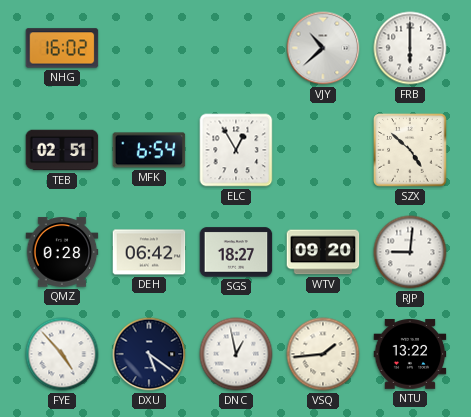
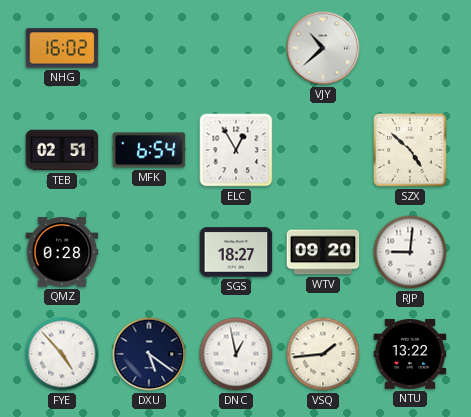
FRB: 6:00 -> none (410, 48)
DEH: 06:42 -> none (149, 252)
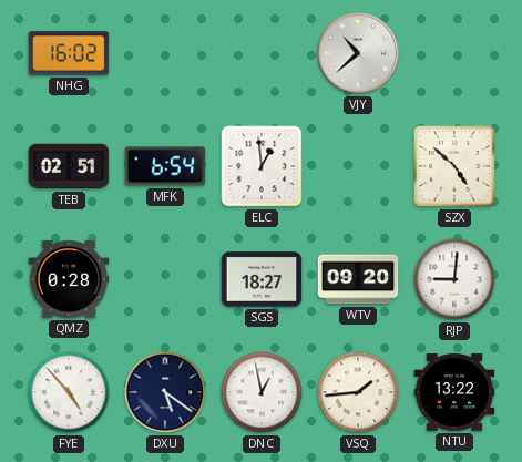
ELC: 12:55 -> 12:59 (262, 166)
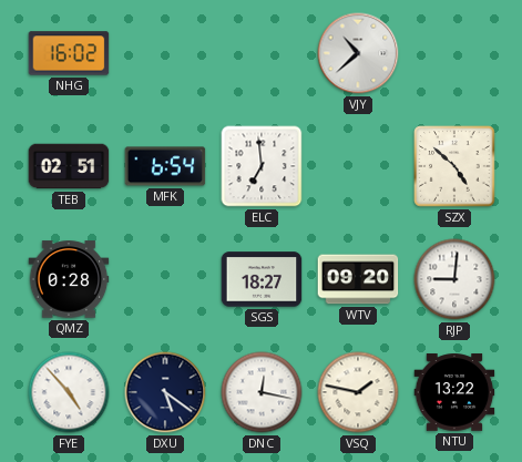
ELC: 12:59 -> 6:59 (262, 166)
DNC: 12:58 -> 12:17 (262, 392)
VSQ: 1:44 -> 1:47 (358, 392)
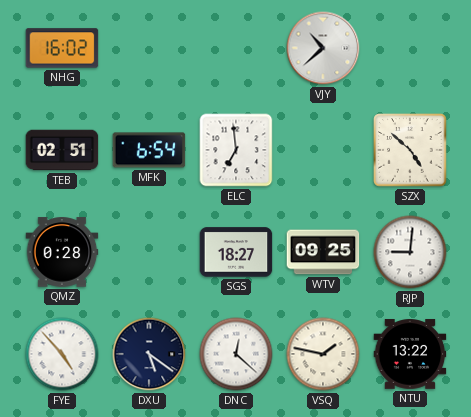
WTV: 09:20 -> 09:25 (323, 252)
DNC: 12:17 -> 12:22 (236, 354)
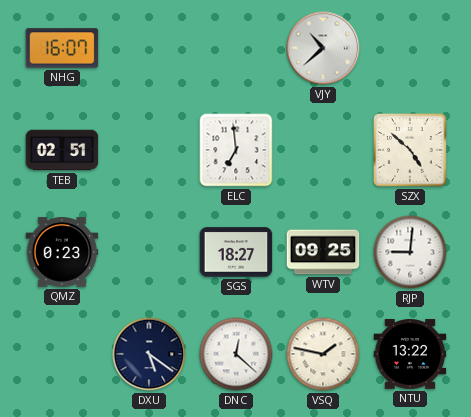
NHG: 16:02 -> 16:07 (62, 48)
MFK: 6:54 -> none (149, 150)
QMZ: 0:28 -> 0:23 (62, 252)
FYE: 4:53 -> none (62, 354)
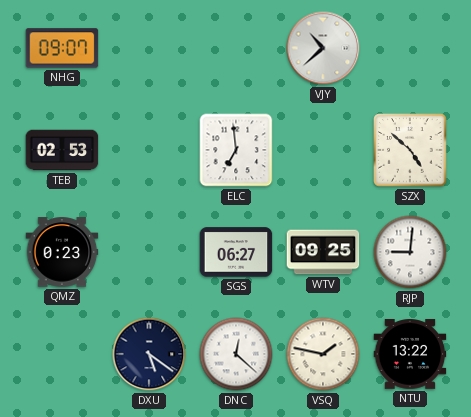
NHG: 16:07 -> 09:07 (62, 48)
TEB: 02:51 -> 02:53 (62, 150)
SGS: 18:27 -> 06:27 (236, 252)
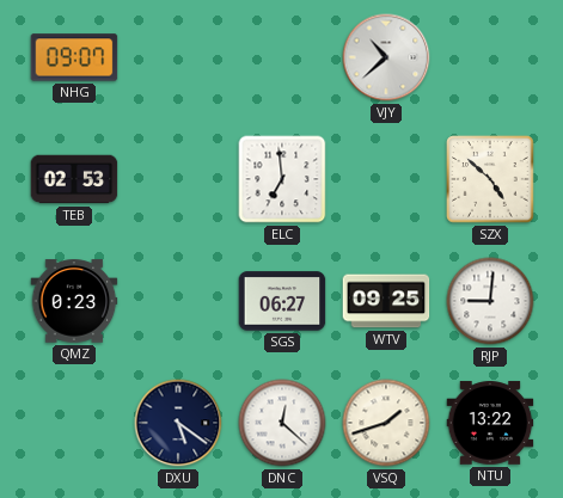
VSQ: 1:47 -> 1:42 (386, 423)
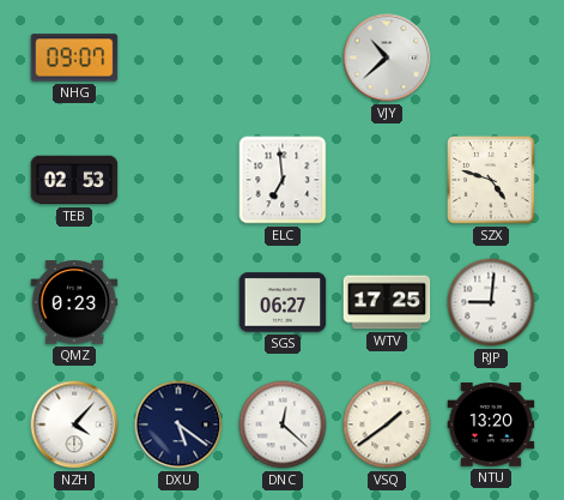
SZX: 4:52 -> 4:48 (491, 180)
WTV: 09:25 -> 17:25 (387, 302)
NZH: none -> 4:07 (74, 424)
VSQ: 1:42 -> 1:39 (387, 424)
NTU: 13:22 -> 13:20 (491, 424)
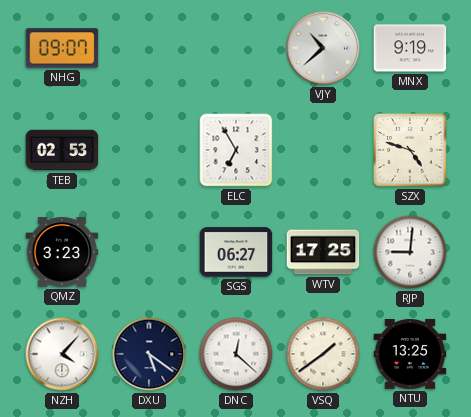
MNX: none -> 9:19 (410, 48)
ELC: 6:59 -> 6:55 (236, 150)
QMZ: 0:23 -> 3:23 (62, 252)
NTU: 13:20 -> 13:25 (410, 354)
